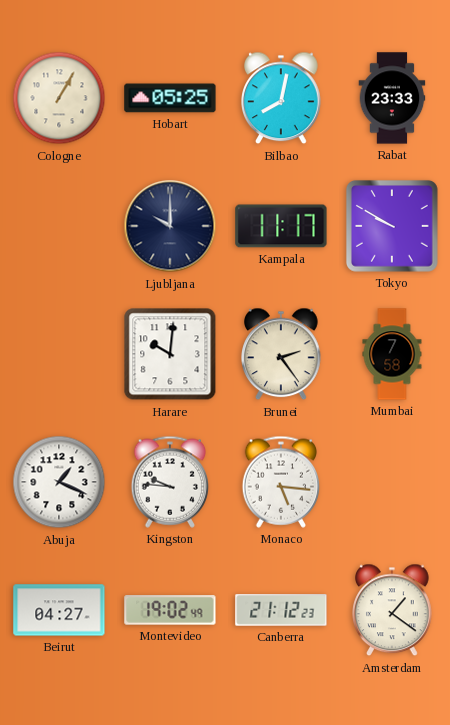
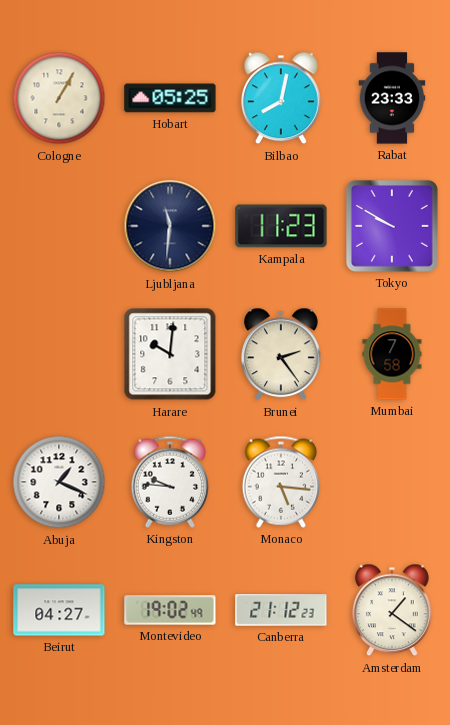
Ljubljana: 10:00 -> 11:31 (170, 226)
Kampala: 11:17 -> 11:23 (281, 226)
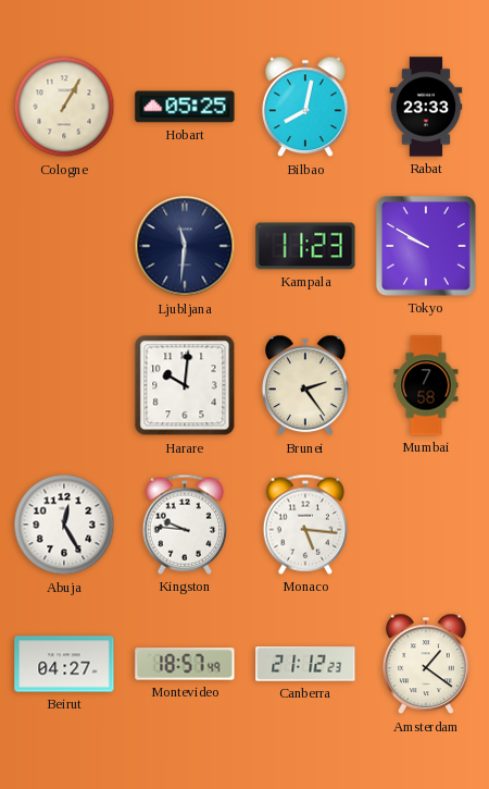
Abuja: 1:19 -> 12:25 (64, 525)
Montevideo: 19:02 -> 18:57 (185, 664)
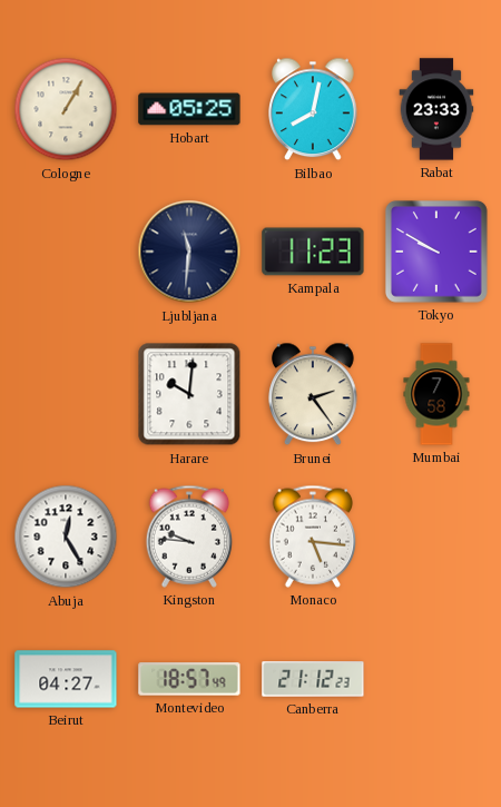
Amsterdam: 1:21 -> none (427, 664)
